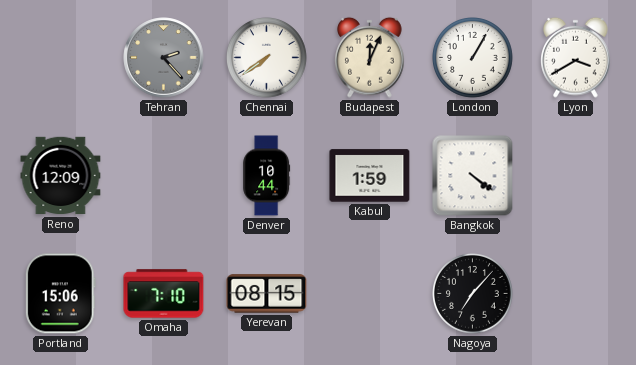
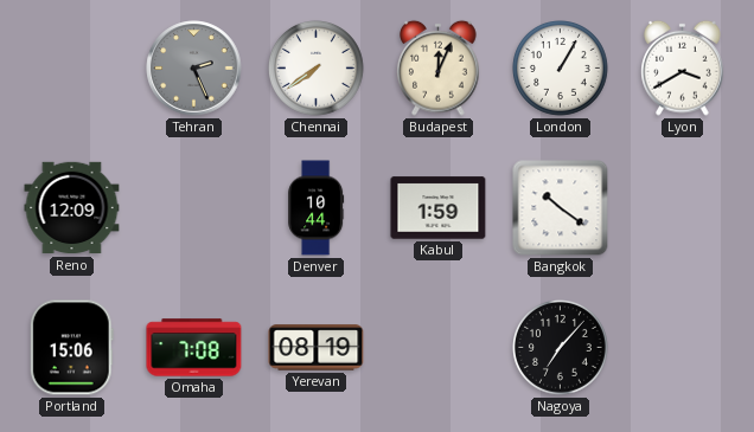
Tehran: 2:23 -> 2:26 (194, 69)
Bangkok: 4:21 -> 10:21 (561, 208)
Omaha: 7:10 -> 7:08 (194, 348)
Yerevan: 08:15 -> 08:19 (317, 348)
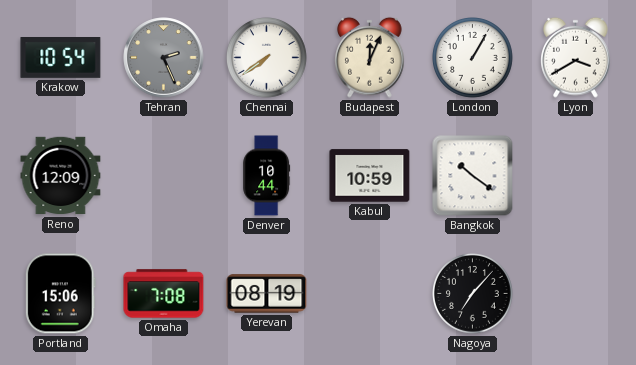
Krakow: none -> 10:54 (61, 58)
Kabul: 1:59 -> 10:59 (370, 176)
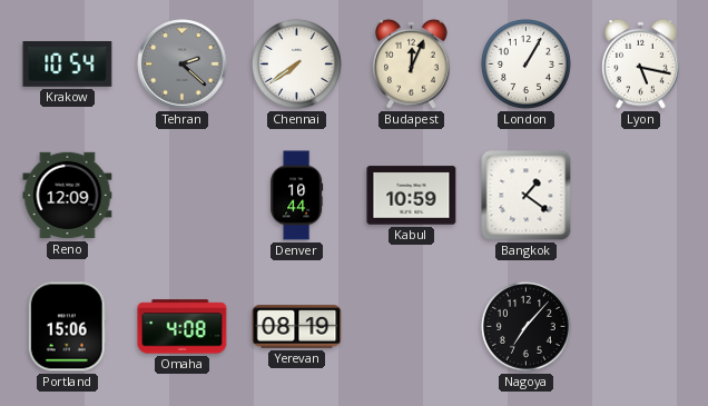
Tehran: 2:26 -> 2:22 (183, 65)
Lyon: 3:40 -> 5:17 (641, 63)
Bangkok: 10:21 -> 1:21 (527, 196)
Omaha: 7:08 -> 4:08 (183, 327)
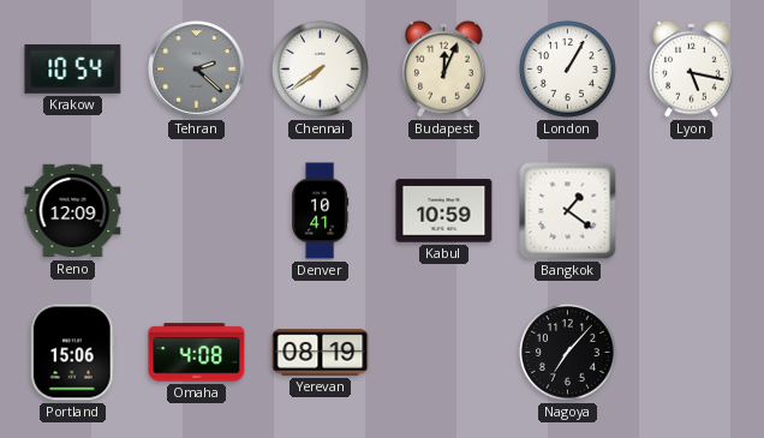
Denver: 10:44 -> 10:41 (321, 211)
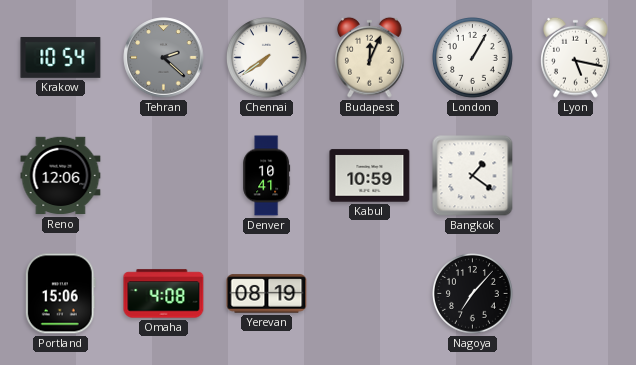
Reno: 12:09 -> 12:06 (61, 176)
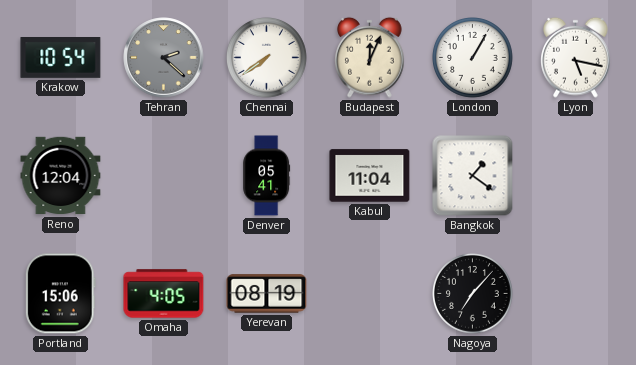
Reno: 12:06 -> 12:04 (61, 176)
Denver: 10:41 -> 05:41 (267, 176)
Kabul: 10:59 -> 11:04 (370, 176)
Omaha: 4:08 -> 4:05 (164, 294)
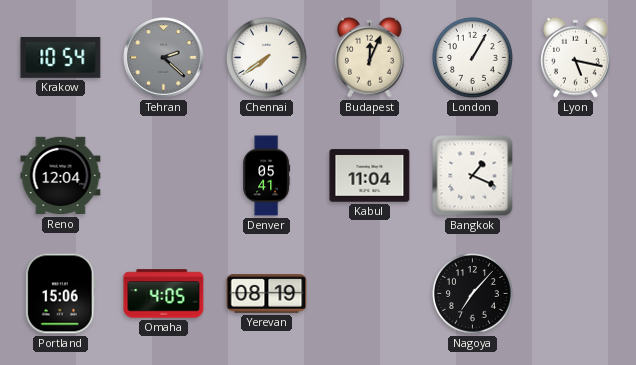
Bangkok: 1:21 -> 1:19 (473, 176)
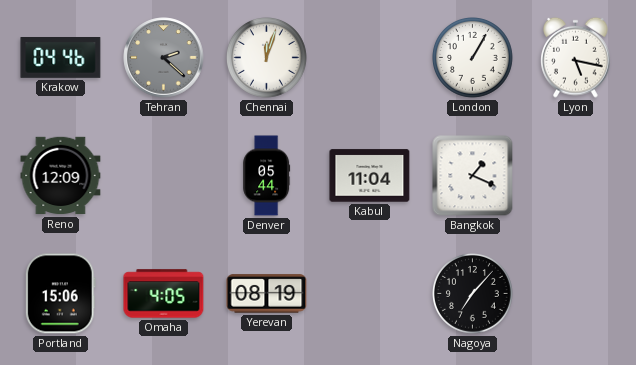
Krakow: 10:54 -> 04:46 (61, 58)
Chennai: 7:39 -> 12:03 (267, 58)
Budapest: 12:04 -> none (370, 57)
Reno: 12:04 -> 12:09 (61, 176)
Denver: 05:41 -> 05:44 (267, 176)
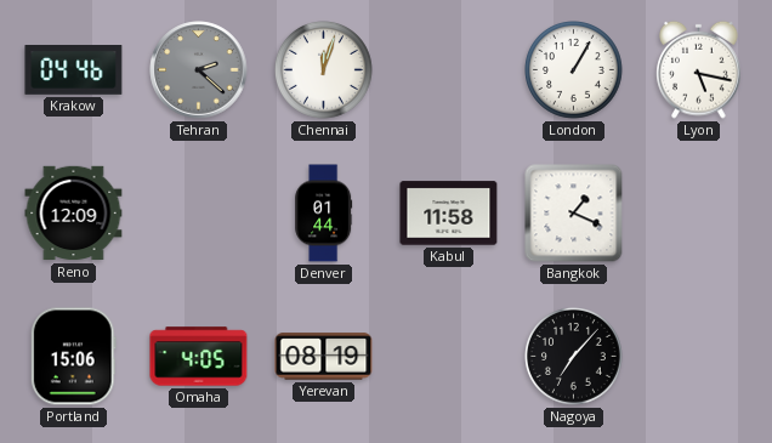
Denver: 05:44 -> 01:44 (324, 214)
Kabul: 11:04 -> 11:58 (449, 214)
